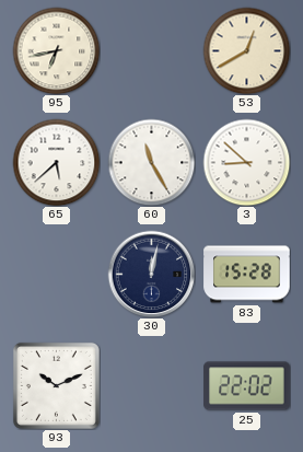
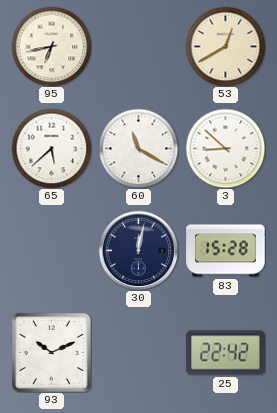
60: 11:25 -> 11:20 (138, 148)
25: 22:02 -> 22:42 (226, 353)
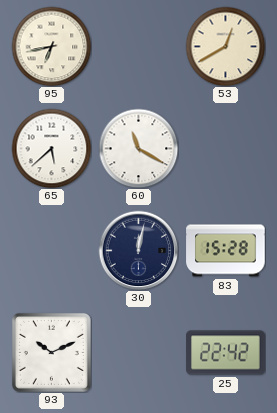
3: 8:52 -> none (225, 148)
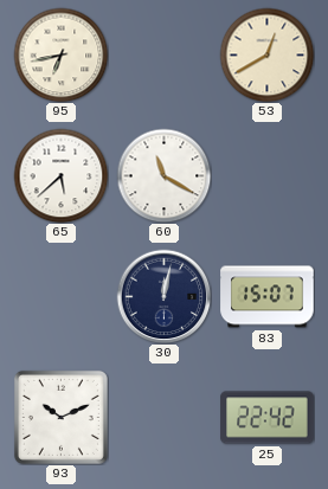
83: 15:28 -> 15:07 (268, 297)
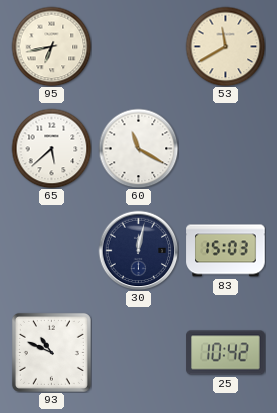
53: 12:40 -> 11:40 (225, 46)
83: 15:07 -> 15:03 (226, 251)
93: 10:11 -> 10:49 (51, 352)
25: 22:42 -> 10:42 (226, 353)
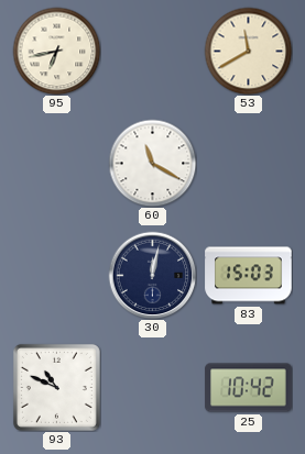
65: 5:38 -> none (51, 148)
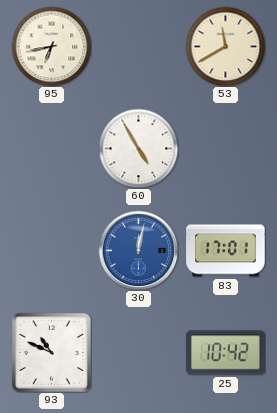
60: 11:20 -> 4:55 (138, 148)
30 dial: navy -> blue (138, 250)
83: 15:03 -> 17:01 (226, 251)
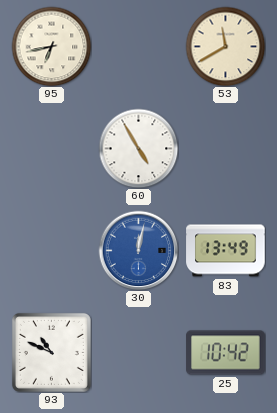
83: 17:01 -> 13:49 (226, 251)
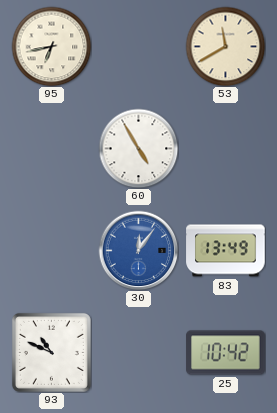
30: 12:02 -> 12:06 (138, 250)
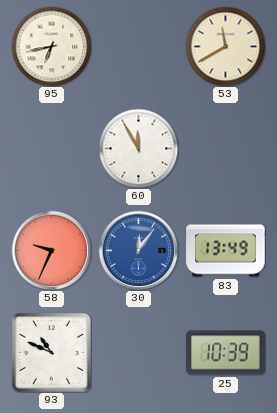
60: 4:55 -> 11:55 (138, 148)
58: none -> 9:34 (51, 250)
25: 10:42 -> 10:39 (226, 353)
